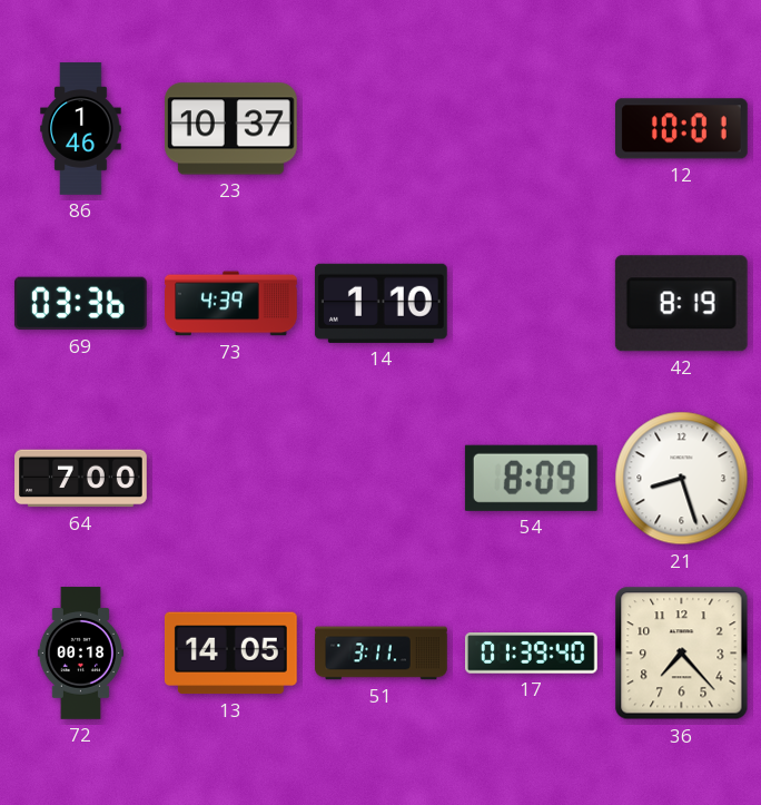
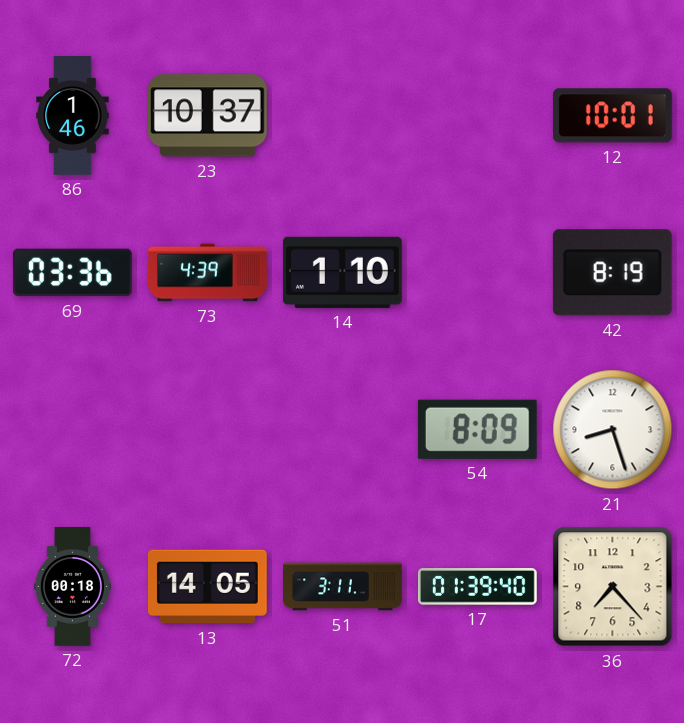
64: 7:00 -> none (81, 479)
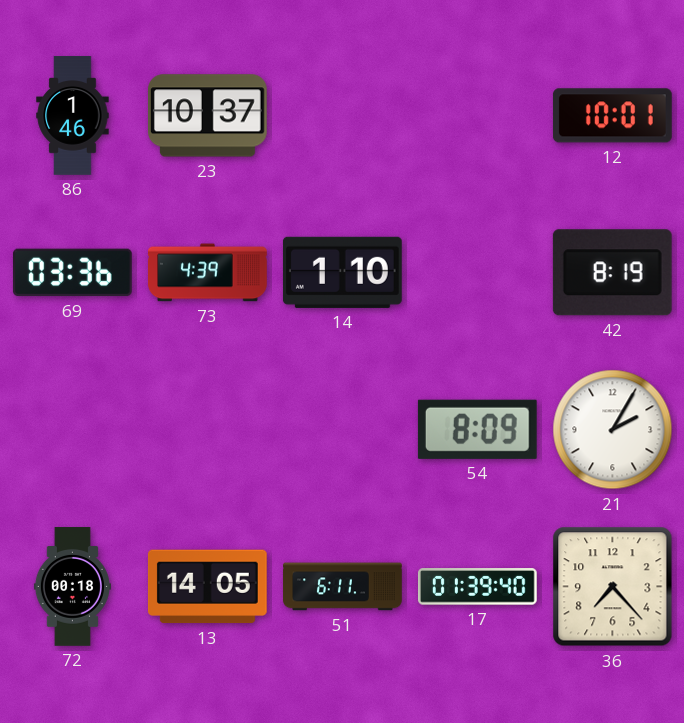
21: 8:27 -> 2:05 (613, 430)
51: 3:11 -> 6:11 (343, 587)
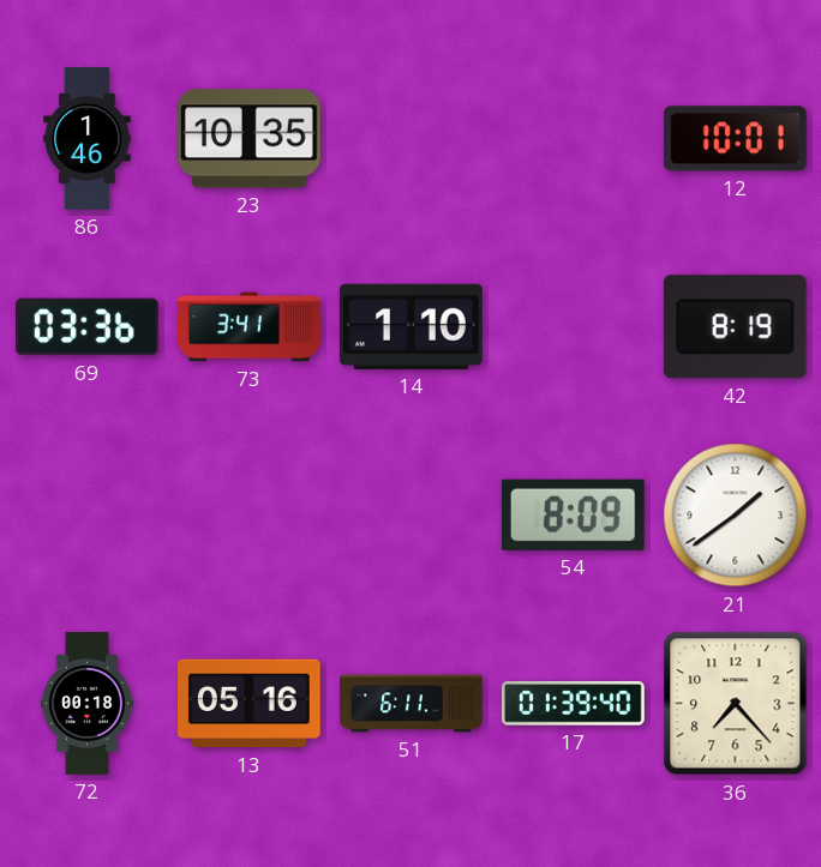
23: 10:37 -> 10:35 (250, 139)
73: 4:39 -> 3:41 (250, 327)
21: 2:05 -> 1:39 (736, 516)
13: 14:05 -> 05:16 (248, 704)
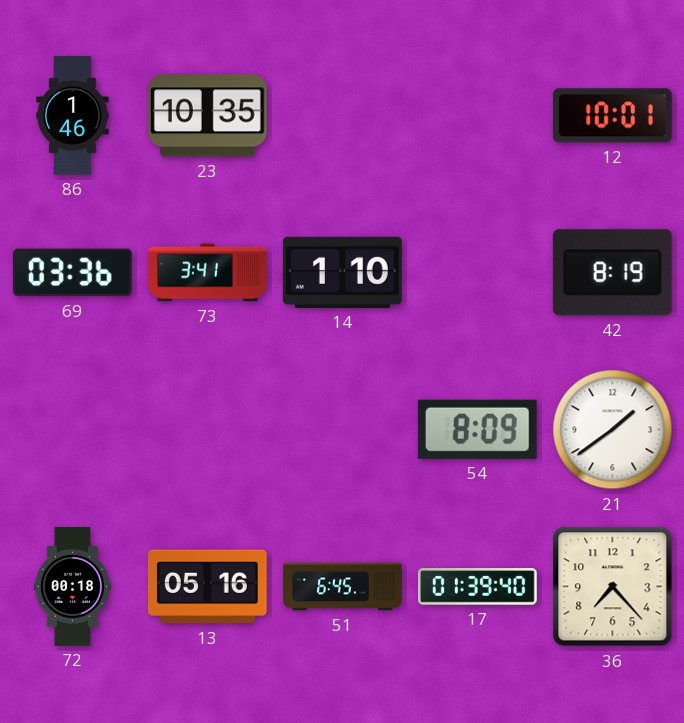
51: 6:11 -> 6:45 (343, 587)
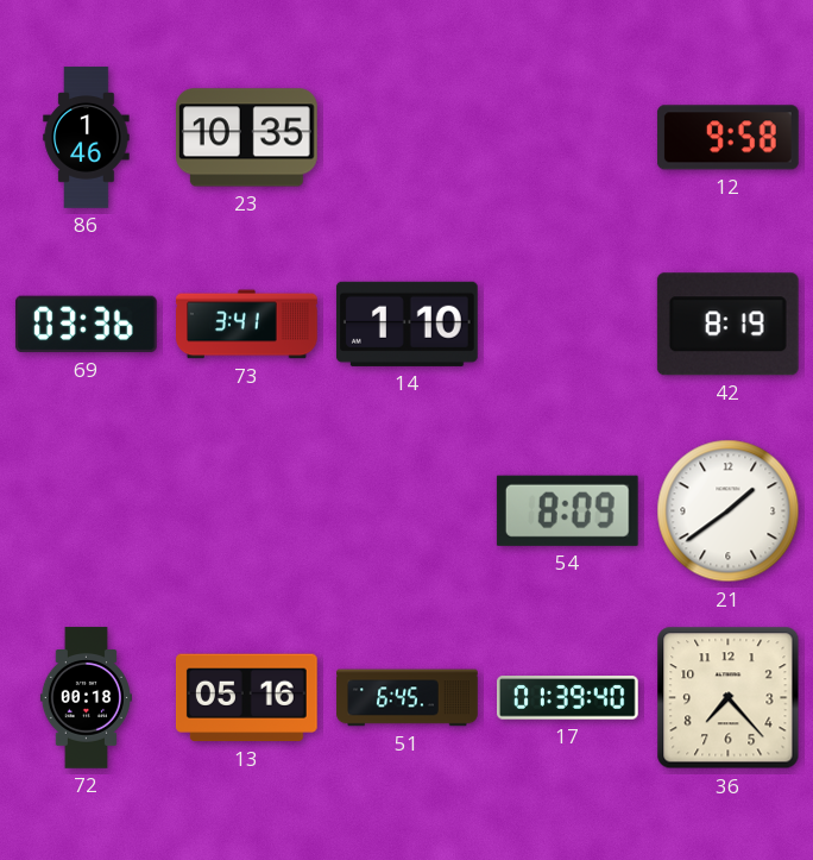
12: 10:01 -> 9:58 (727, 138)
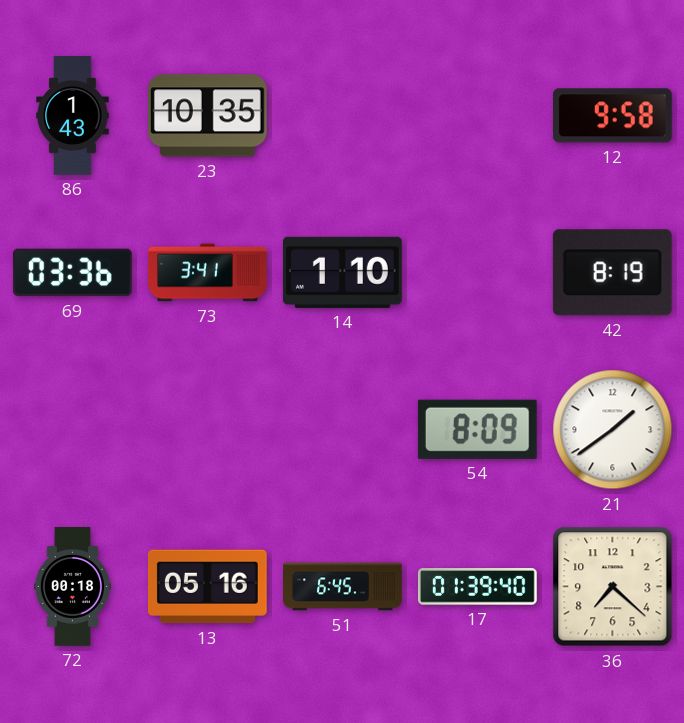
86: 1:46 -> 1:43 (73, 116)
36: 7:23 -> 7:22 (613, 587)
